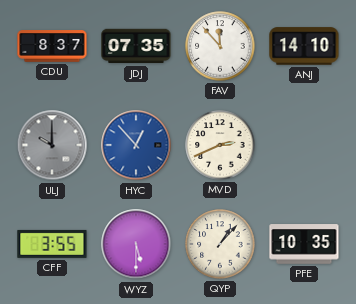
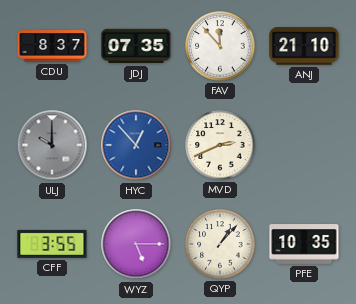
ANJ: 14:10 -> 21:10 (304, 46)
WYZ: 5:30 -> 5:15 (136, 244)
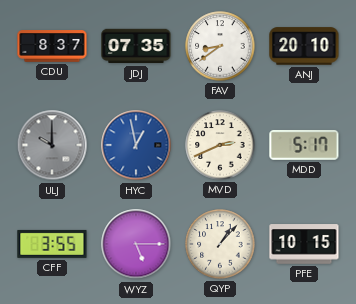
FAV: 11:53 -> 8:39 (220, 46)
ANJ: 21:10 -> 20:10 (304, 46)
HYC: 12:53 -> 12:58 (136, 145)
MDD: none -> 5:17 (304, 145)
PFE: 10:35 -> 10:15 (304, 244)
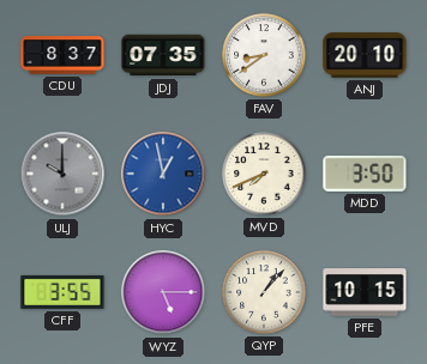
MVD: 2:41 -> 7:41 (264, 174)
MDD: 5:17 -> 3:50 (365, 174)
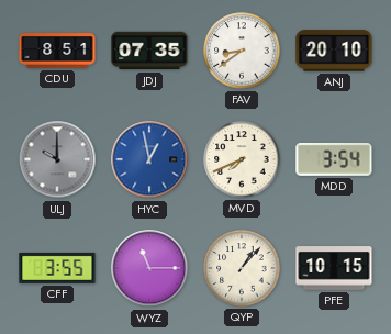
CDU: 8:37 -> 8:51 (57, 51)
MDD: 3:50 -> 3:54 (334, 159)
WYZ: 5:15 -> 11:15 (149, 268)
